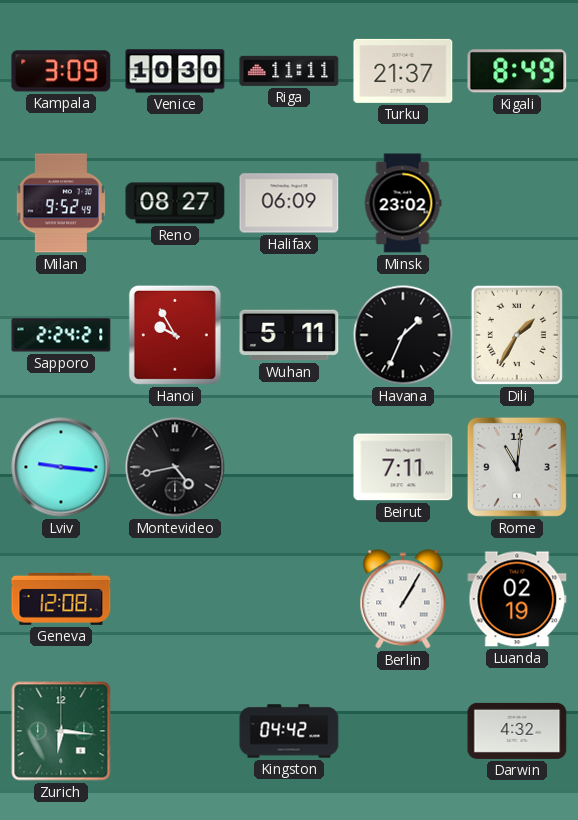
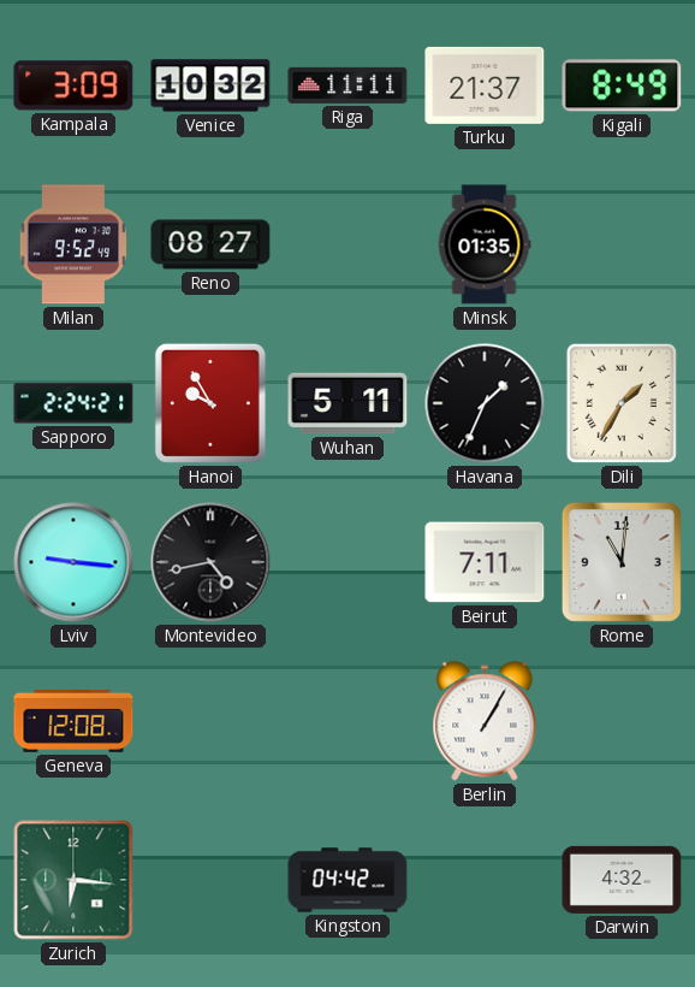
Venice: 10:30 -> 10:32 (210, 85)
Halifax: 06:09 -> none (289, 203)
Minsk: 23:02 -> 01:35 (485, 244)
Luanda: 02:19 -> none (517, 599)
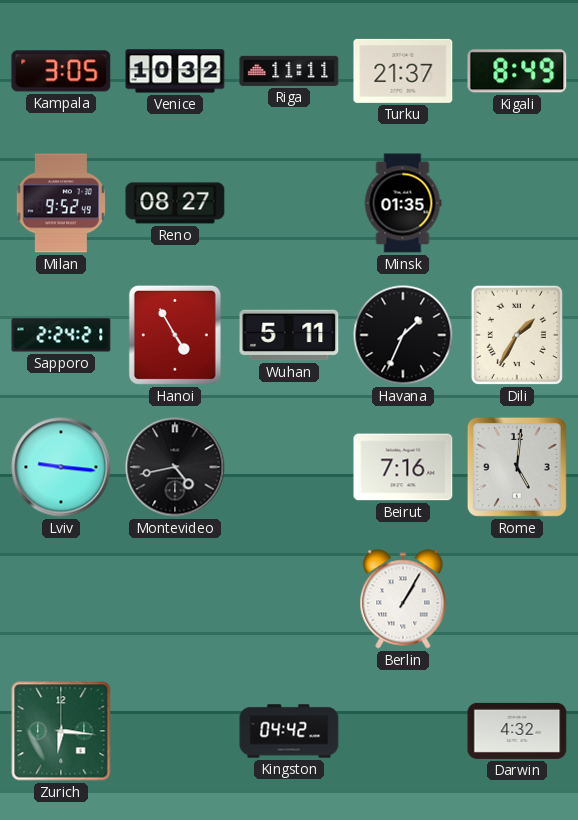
Kampala: 3:09 -> 3:05 (61, 71)
Hanoi: 9:55 -> 4:55 (175, 335)
Beirut: 7:11 -> 7:16 (403, 467)
Rome: 11:01 -> 5:01 (517, 467)
Geneva: 12:08 -> none (73, 721)
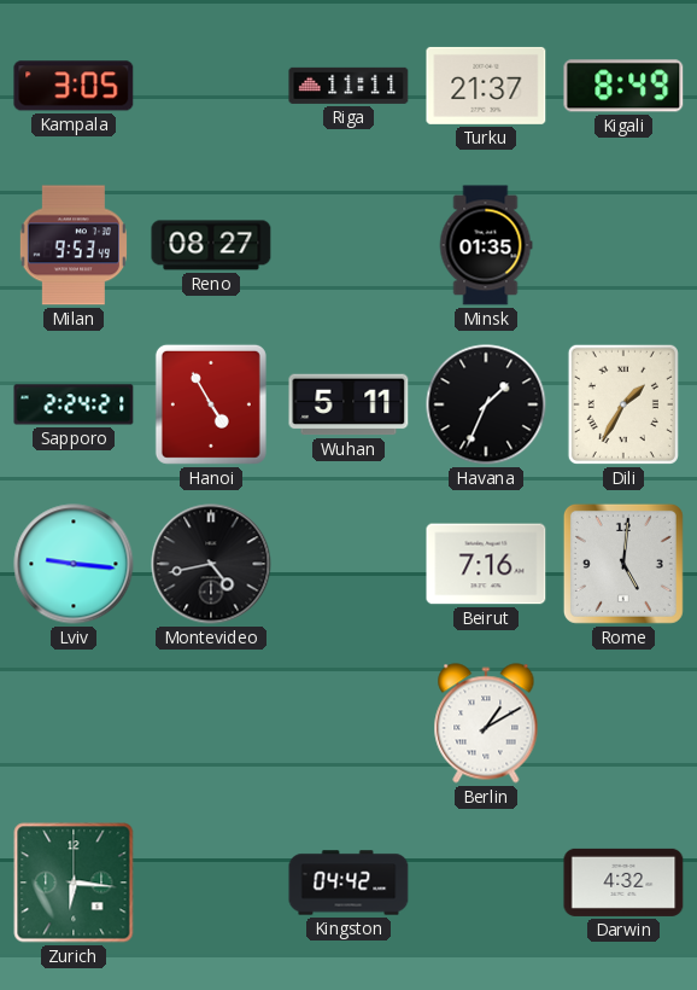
Venice: 10:32 -> none (175, 71)
Milan: 9:52 -> 9:53 (74, 245)
Berlin: 1:05 -> 1:10 (486, 723)
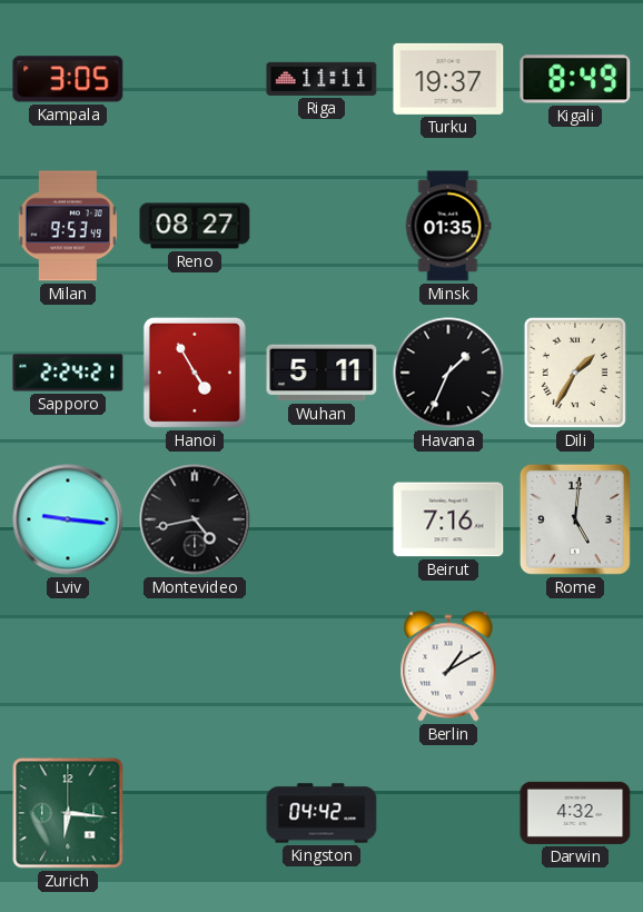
Turku: 21:37 -> 19:37 (448, 79)
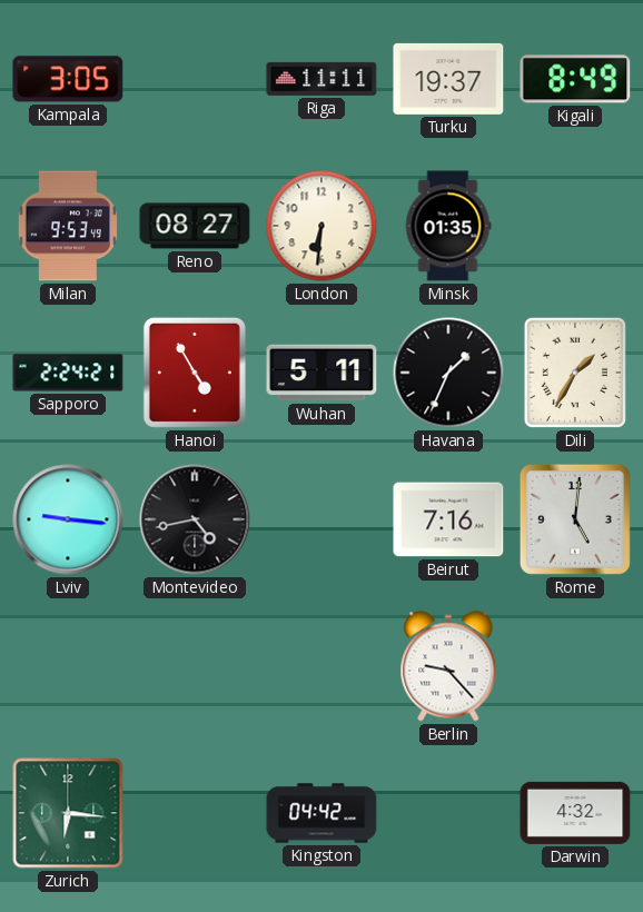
London: none -> 6:31 (321, 226)
Berlin: 1:10 -> 9:23 (448, 666)
